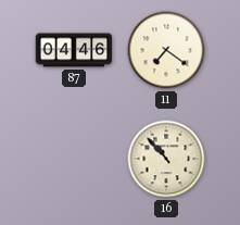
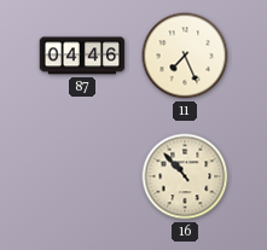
11: 7:21 -> 7:26 (185, 56)
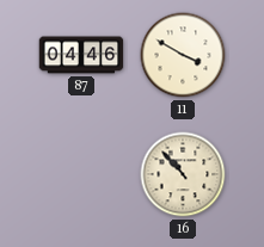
11: 7:26 -> 3:50 (183, 55)
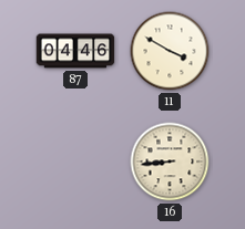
16: 10:53 -> 8:44 (170, 162)
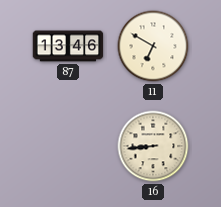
87: 04:46 -> 13:46 (68, 46)
11: 3:50 -> 6:50 (153, 46)
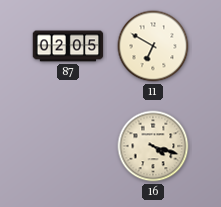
87: 13:46 -> 02:05 (68, 46)
16: 8:44 -> 4:18 (153, 146)
